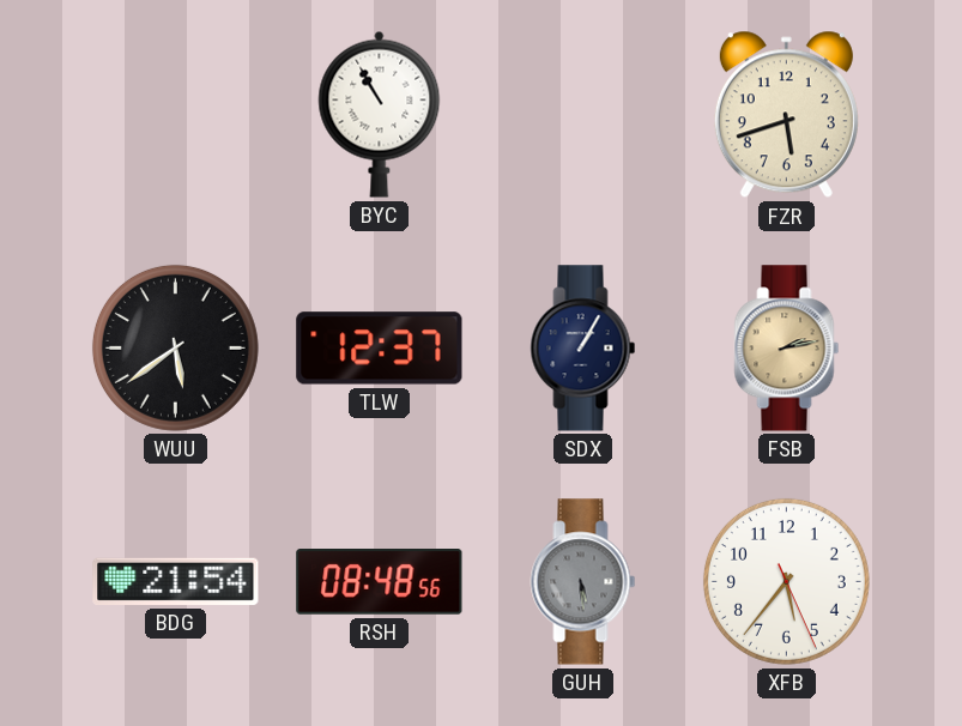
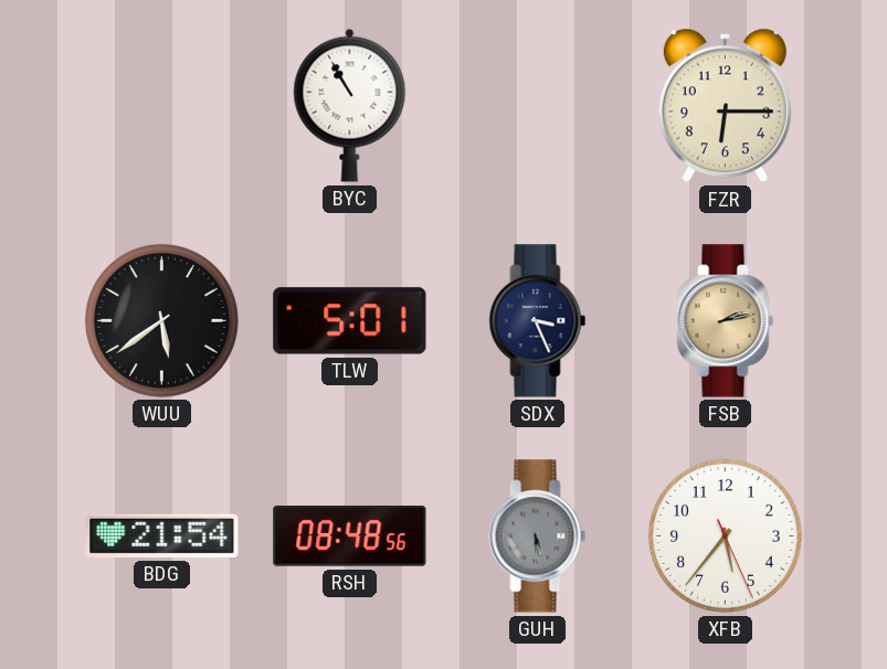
FZR: 5:42 -> 6:15 (725, 106)
TLW: 12:37 -> 5:01 (350, 321)
SDX: 1:05 -> 3:26 (538, 321)
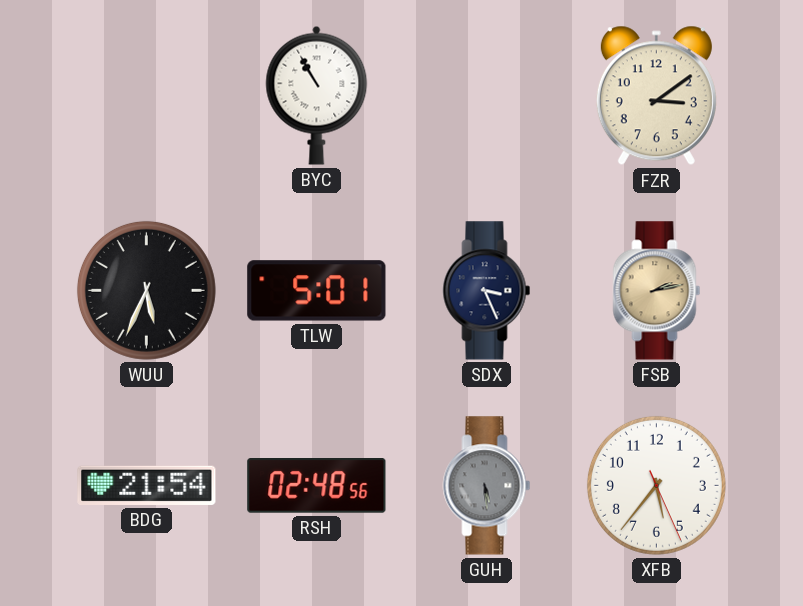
FZR: 6:15 -> 3:09 (656, 96)
WUU: 5:39 -> 5:34 (146, 290)
RSH: 08:48 -> 02:48 (317, 486)
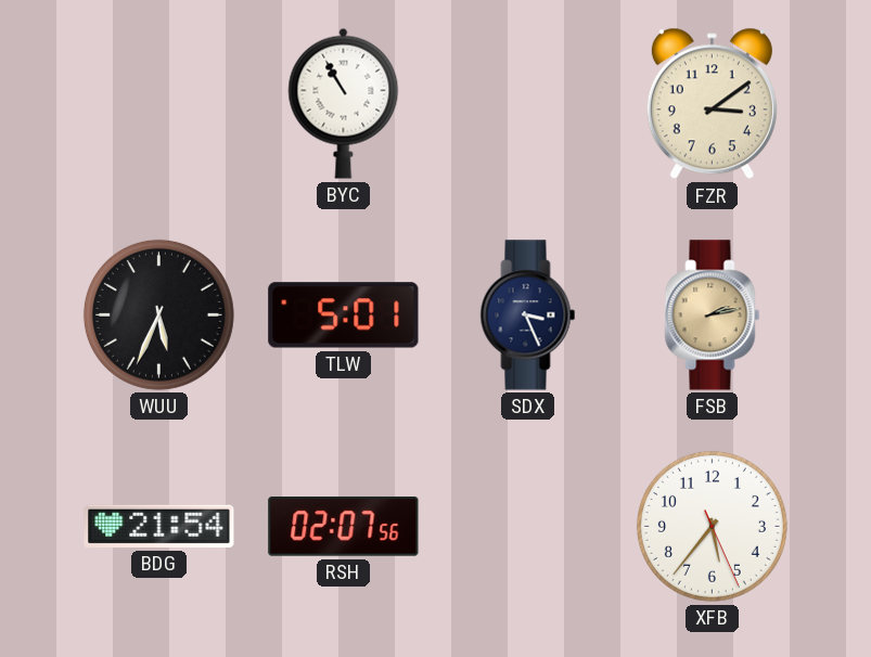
RSH: 02:48 -> 02:07 (344, 527)
GUH: 5:29 -> none (487, 486)
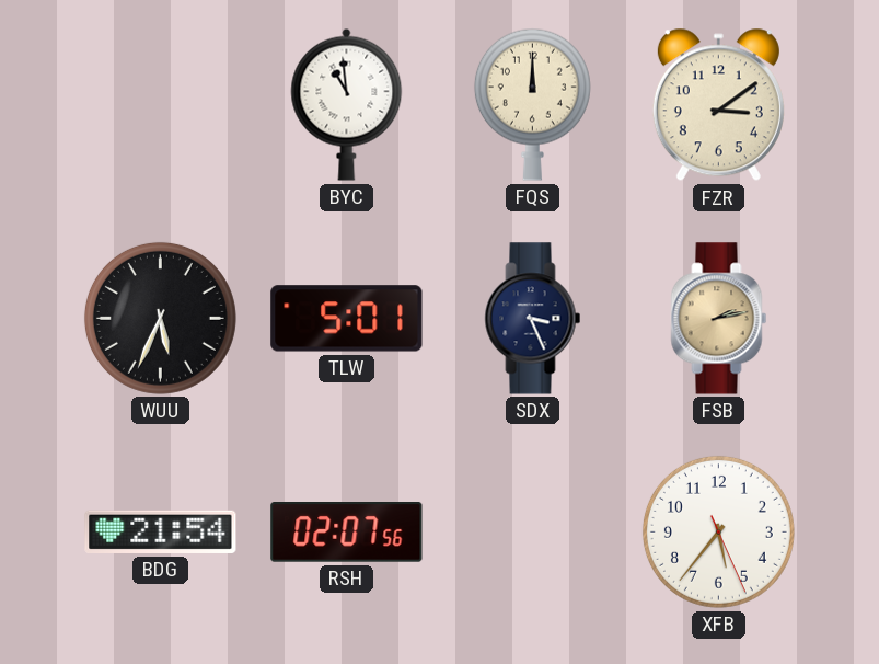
BYC: 10:55 -> 10:59 (347, 104)
FQS: none -> 12:00 (532, 104)
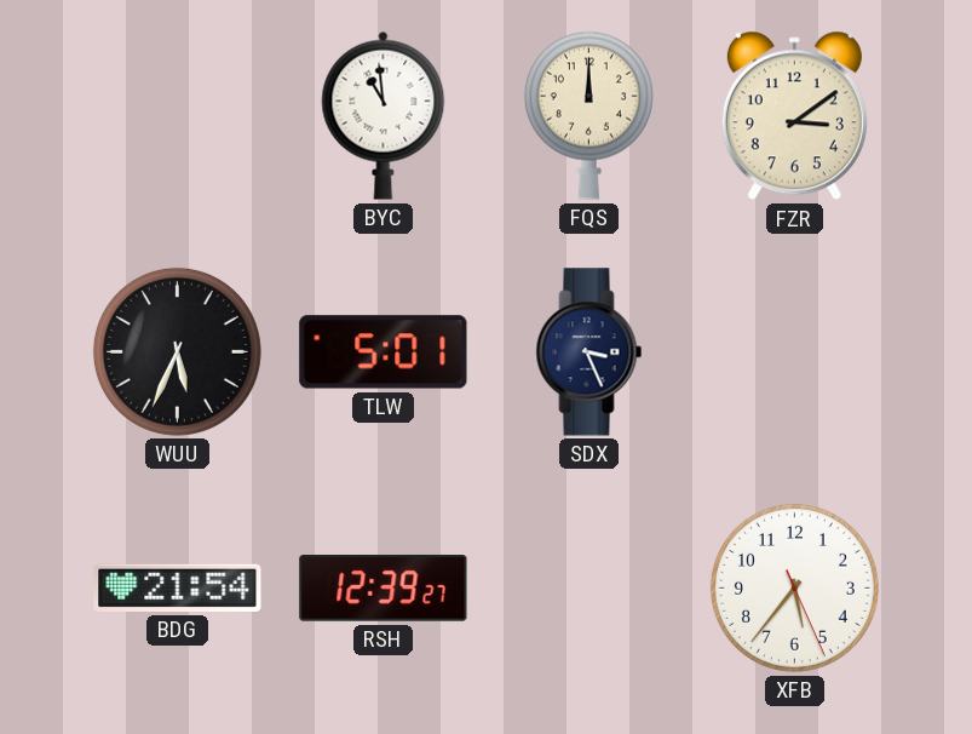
FSB: 2:13 -> none (719, 319)
RSH: 02:07 -> 12:39 (384, 589)
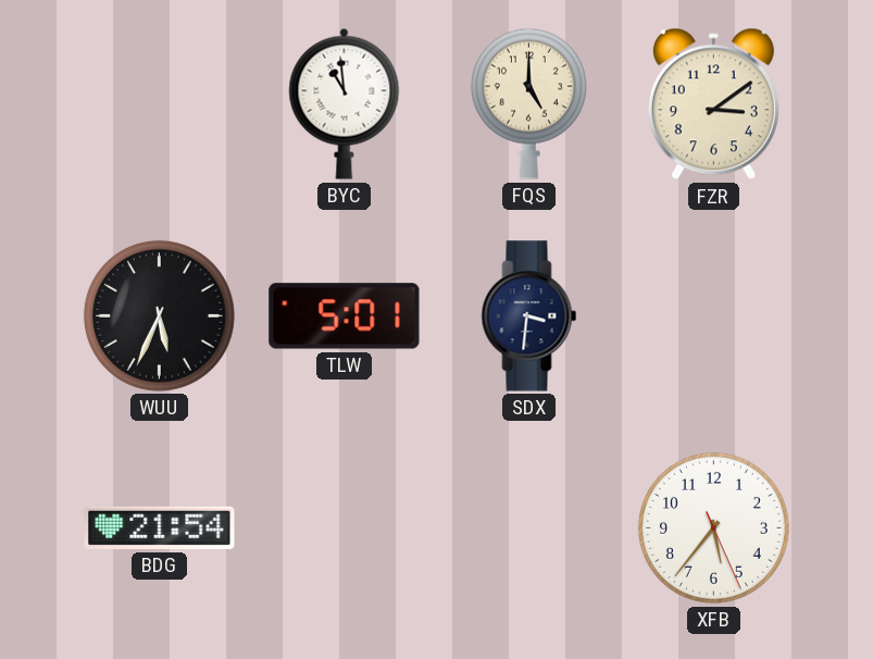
FQS: 12:00 -> 5:00 (528, 103)
SDX: 3:26 -> 3:31 (529, 316)
RSH: 12:39 -> none (384, 589)
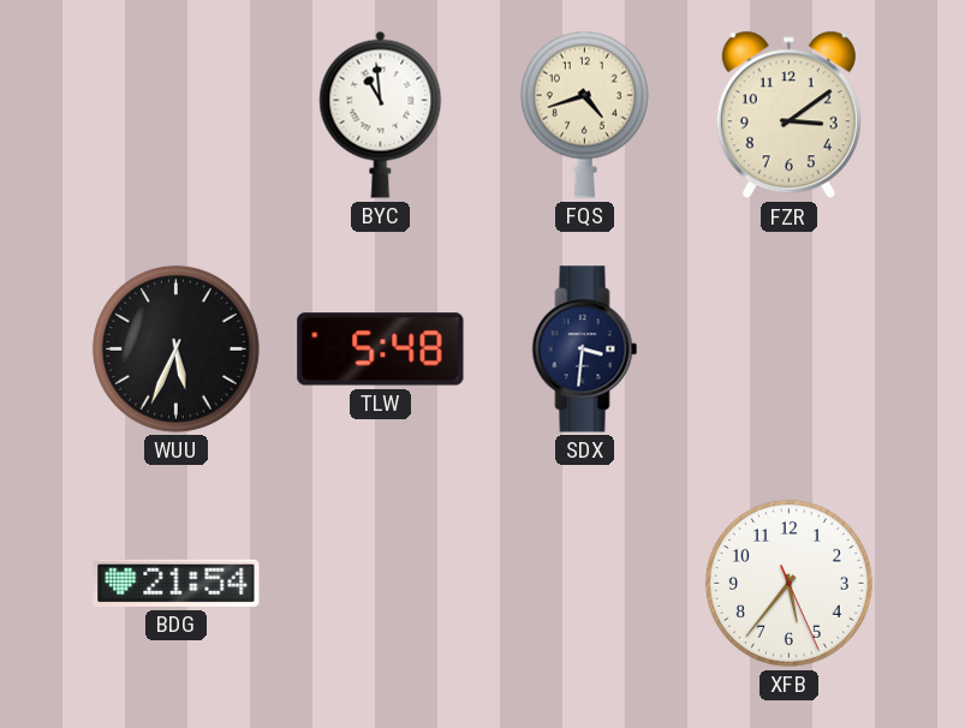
FQS: 5:00 -> 4:42 (584, 114)
TLW: 5:01 -> 5:48 (381, 350)
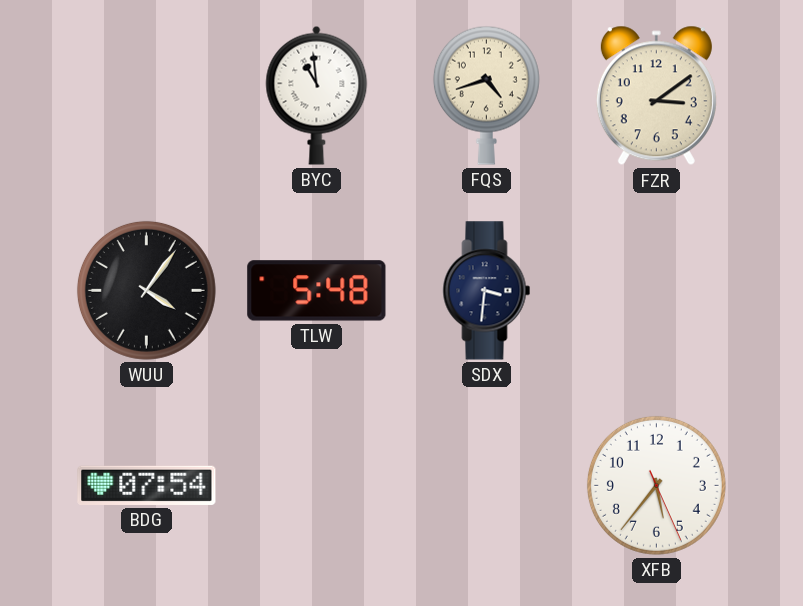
WUU: 5:34 -> 4:06 (146, 290)
BDG: 21:54 -> 07:54 (147, 485)
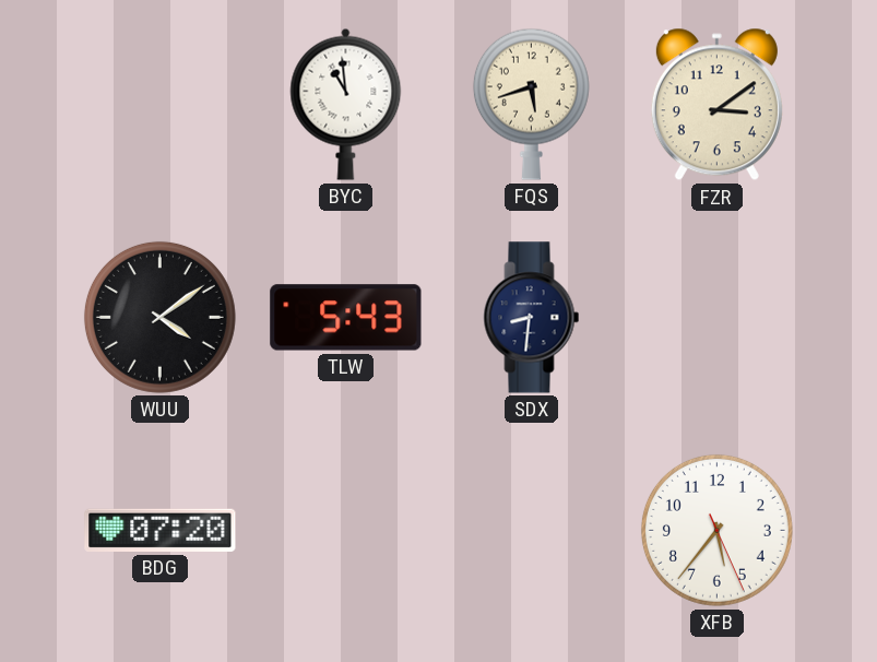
FQS: 4:42 -> 5:42 (531, 104)
WUU: 4:06 -> 4:09 (159, 317)
TLW: 5:48 -> 5:43 (346, 318)
SDX: 3:31 -> 8:31 (532, 318)
BDG: 07:54 -> 07:20 (161, 530)
